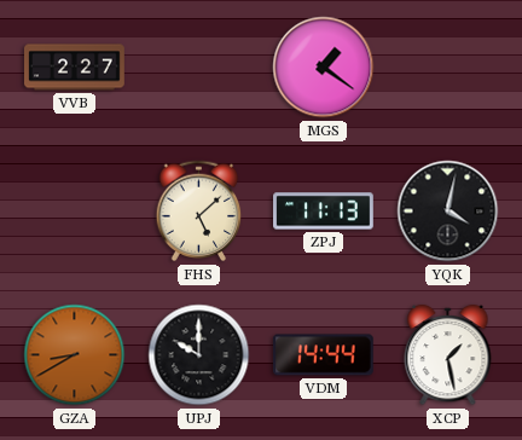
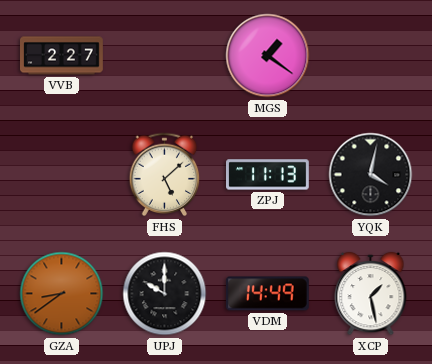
GZA: 8:40 -> 8:39 (62, 294)
VDM: 14:44 -> 14:49 (267, 294)
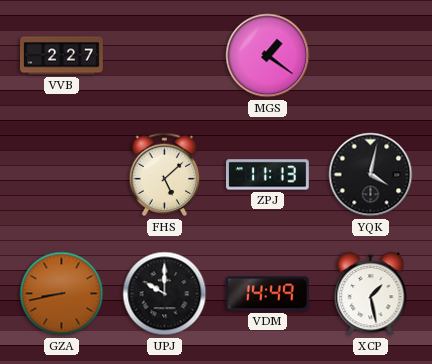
GZA: 8:39 -> 8:43 (62, 294)
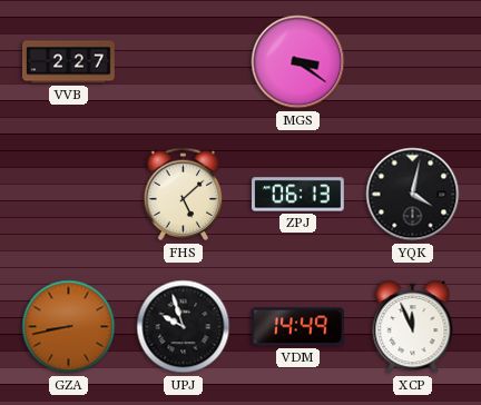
MGS: 1:21 -> 3:21 (298, 62)
ZPJ: 11:13 -> 06:13 (298, 195)
UPJ: 10:00 -> 9:57 (184, 327)
XCP: 1:28 -> 11:56 (413, 327)
